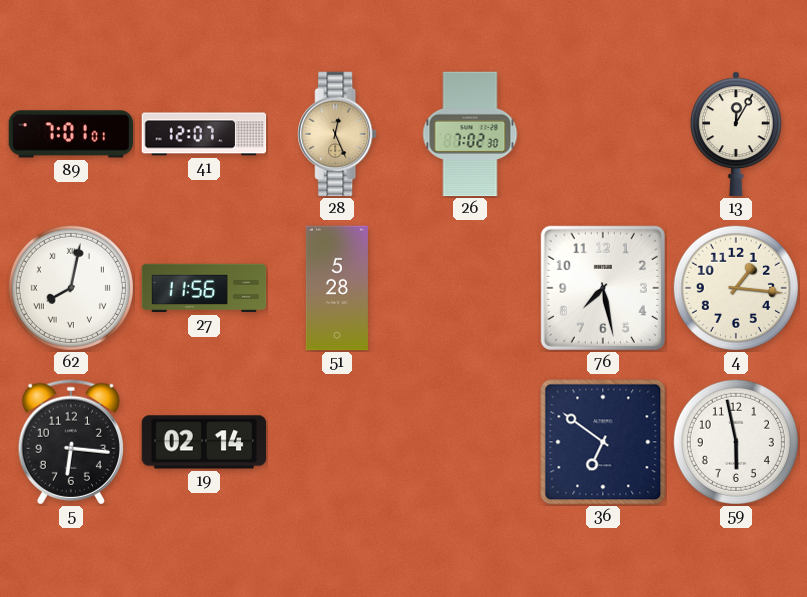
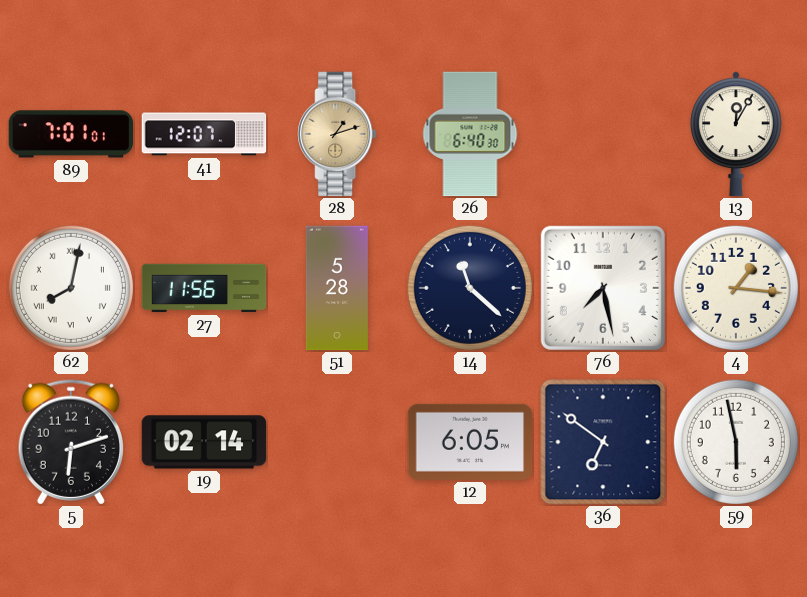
28: 12:26 -> 1:12 (337, 134)
26: 7:02 -> 6:40 (470, 134)
14: none -> 11:22 (470, 288)
5: 6:16 -> 6:12 (71, 442)
12: none -> 6:05 (470, 442)
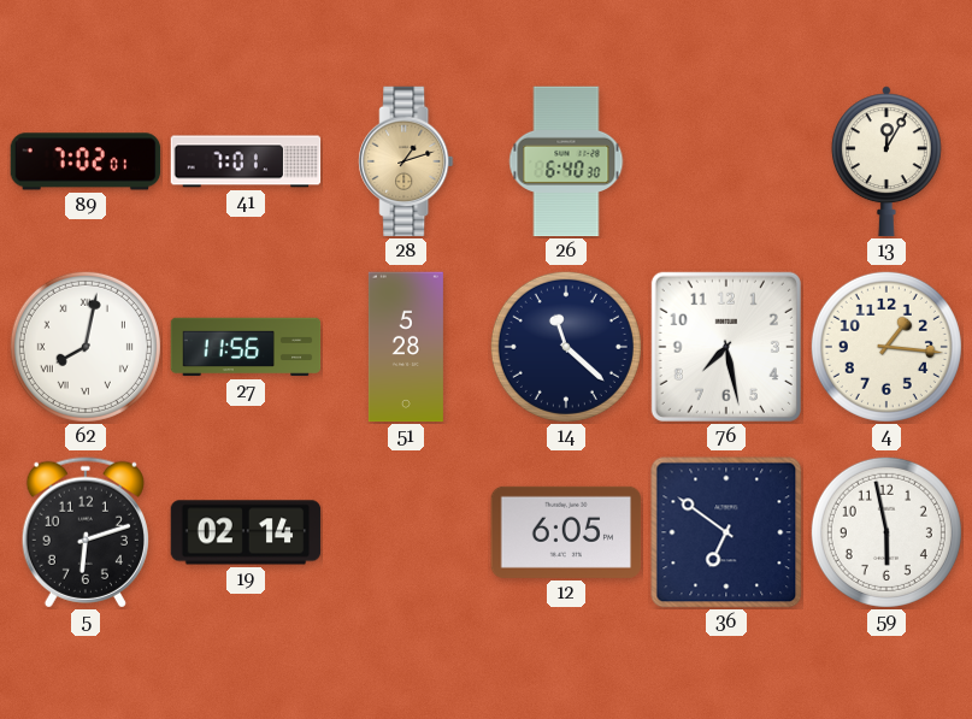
89: 7:01 -> 7:02 (86, 161)
41: 12:07 -> 7:01 (246, 161)
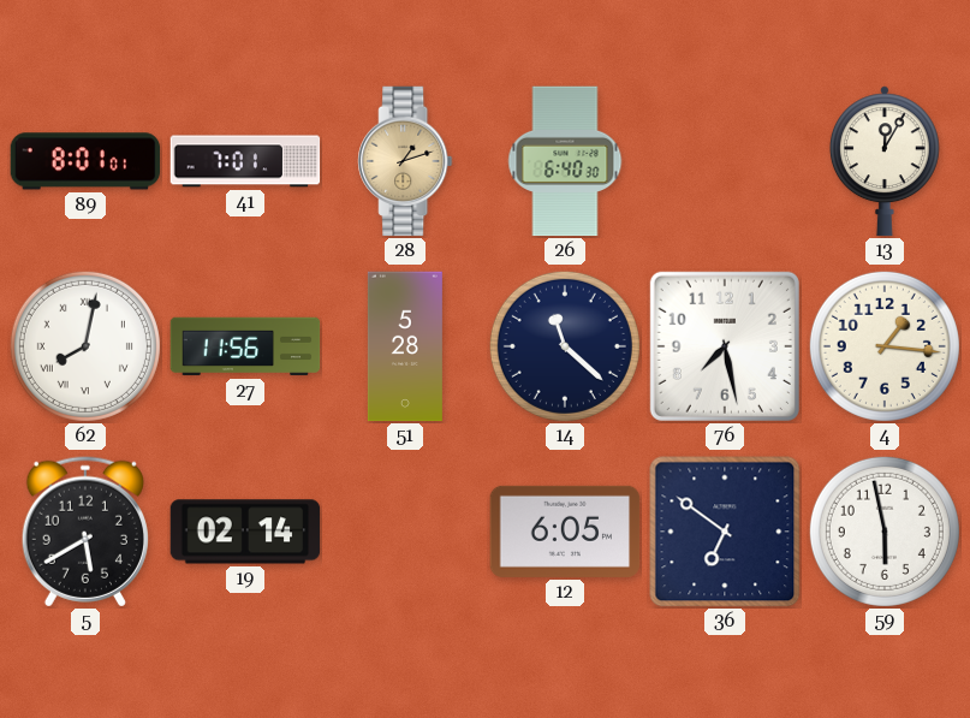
89: 7:02 -> 8:01 (85, 161)
5: 6:12 -> 5:40 (85, 532)
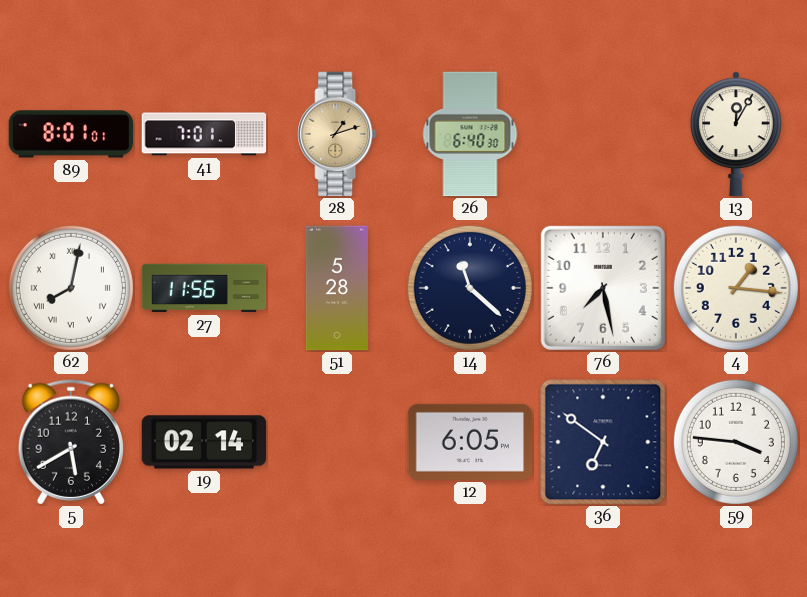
59: 5:58 -> 3:46 (736, 442)
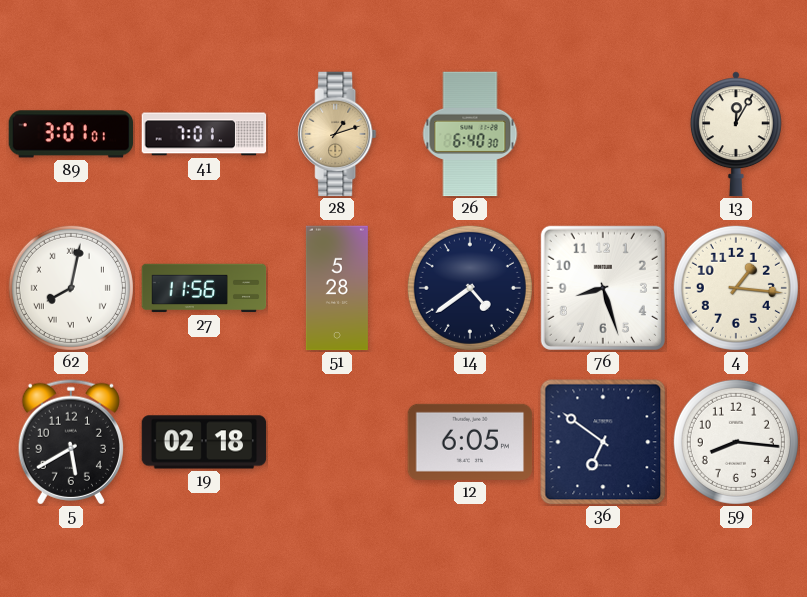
89: 8:01 -> 3:01 (71, 134)
14: 11:22 -> 4:39 (470, 288)
76: 7:28 -> 8:27 (603, 288)
19: 02:14 -> 02:18 (204, 442)
59: 3:46 -> 8:16 (736, 442)
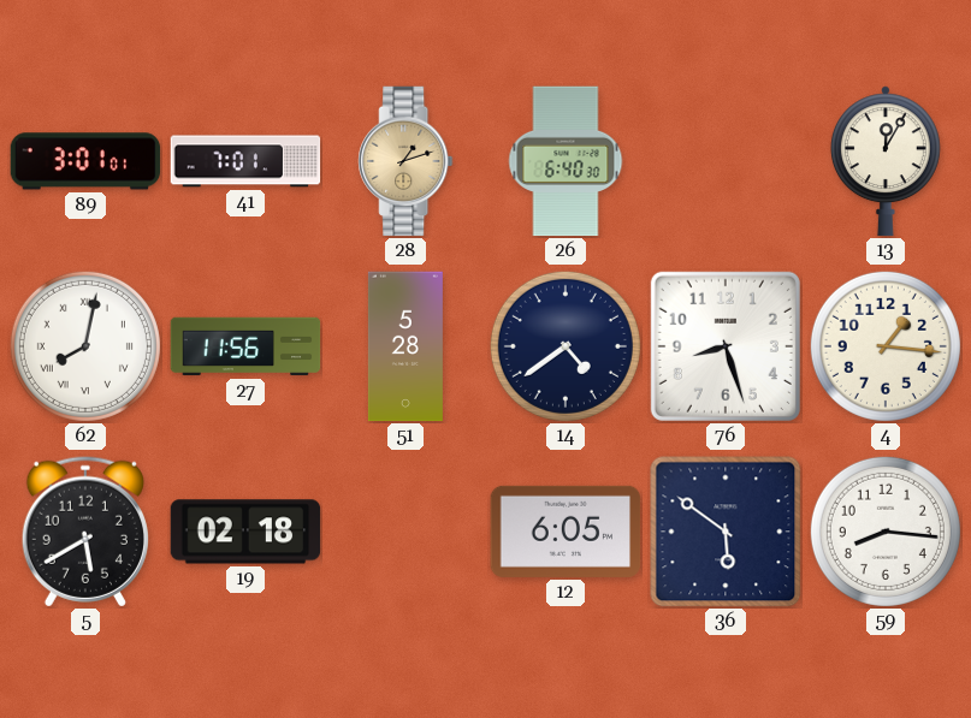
36: 6:51 -> 5:51 (726, 532)
